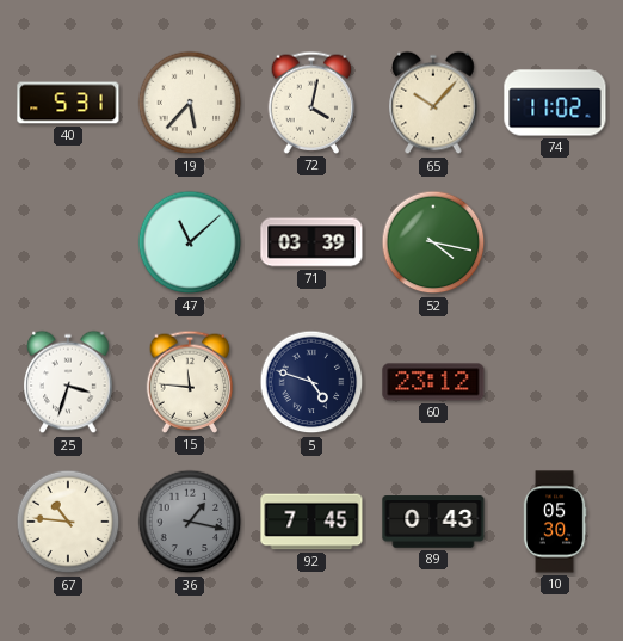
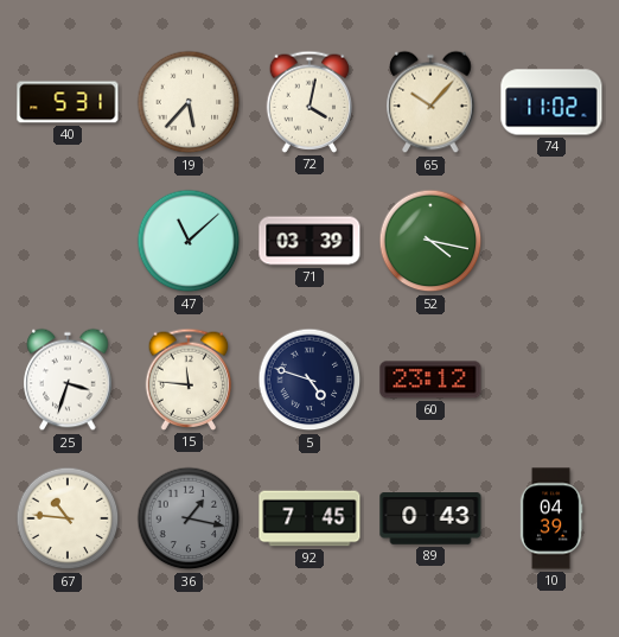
10: 05:30 -> 04:39 (551, 518)
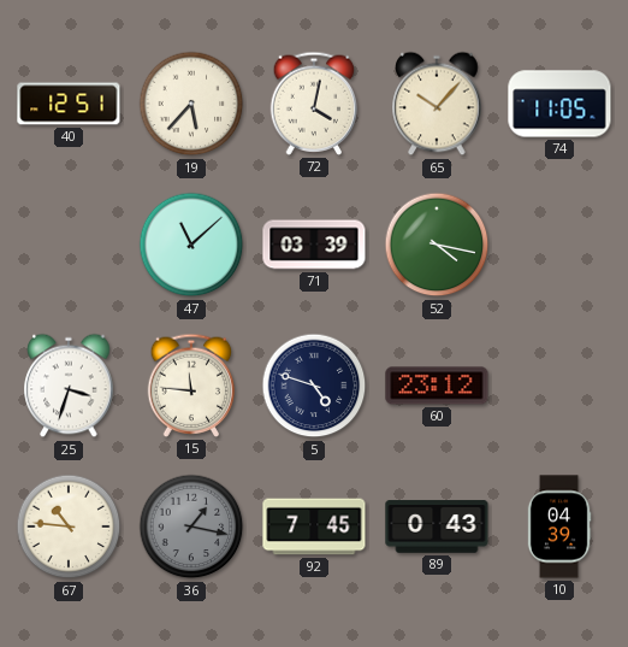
40: 5:31 -> 12:51 (69, 104)
74: 11:02 -> 11:05 (559, 104)
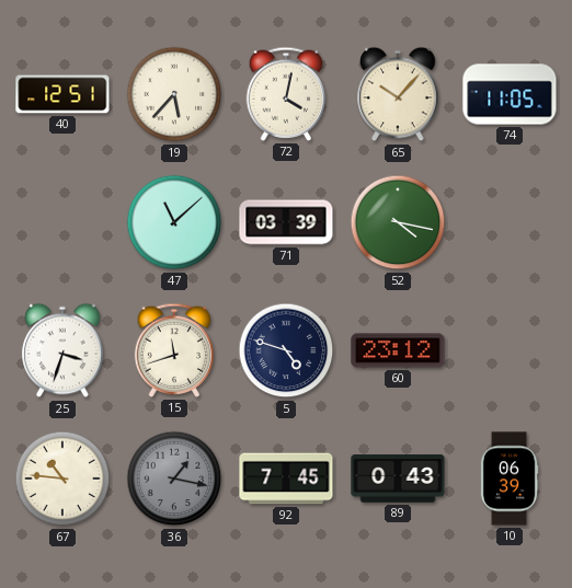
15: 11:46 -> 11:42 (174, 350)
10: 04:39 -> 06:39 (510, 479)
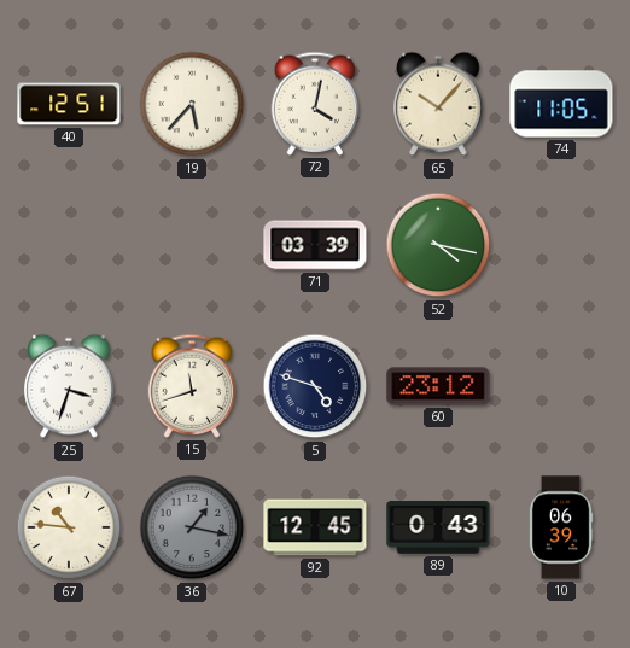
47: 11:08 -> none (174, 222)
92: 7:45 -> 12:45 (315, 527)
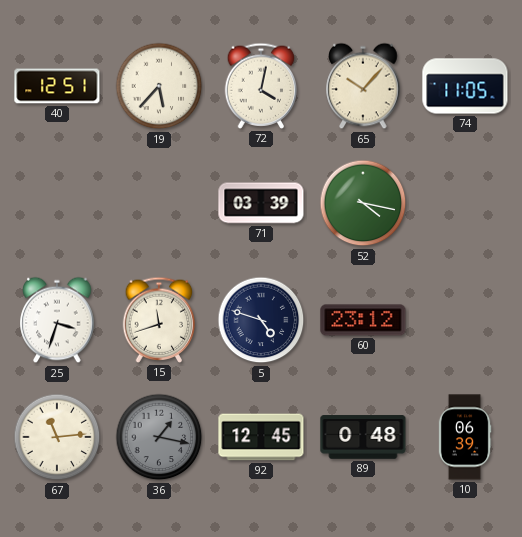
67: 10:46 -> 11:14 (57, 437)
89: 0:43 -> 0:48 (363, 437)
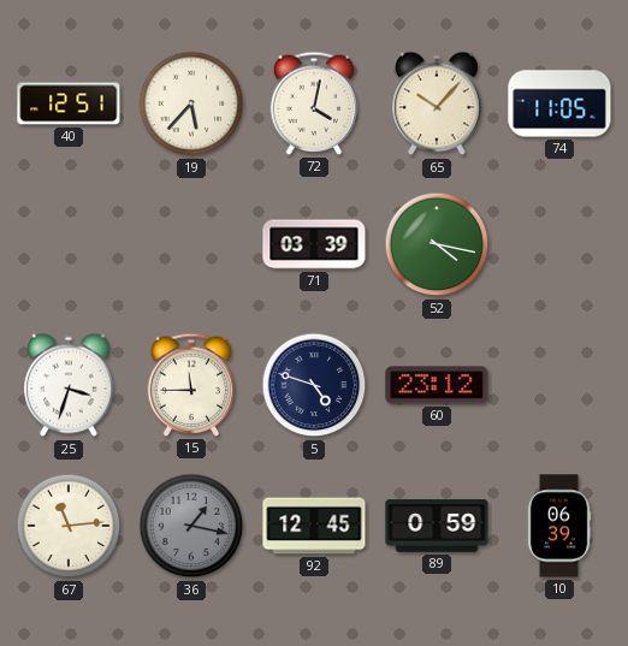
15: 11:42 -> 11:45 (191, 385)
89: 0:48 -> 0:59 (437, 526)
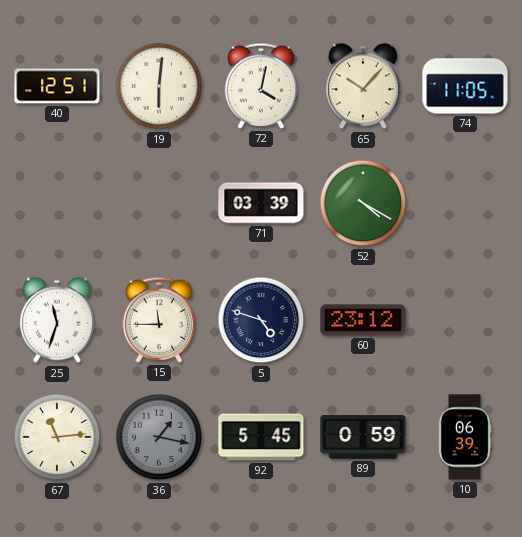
19: 5:37 -> 6:01 (159, 86)
52: 4:17 -> 4:20 (363, 203)
25: 3:33 -> 11:33 (57, 320)
92: 12:45 -> 5:45 (261, 437)
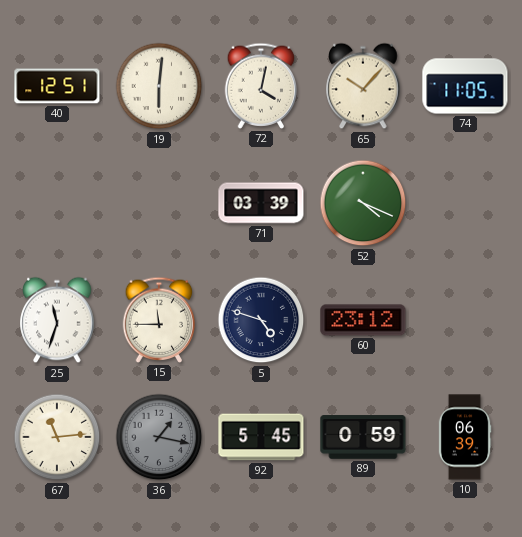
52: 4:20 -> 4:19 (363, 203)
